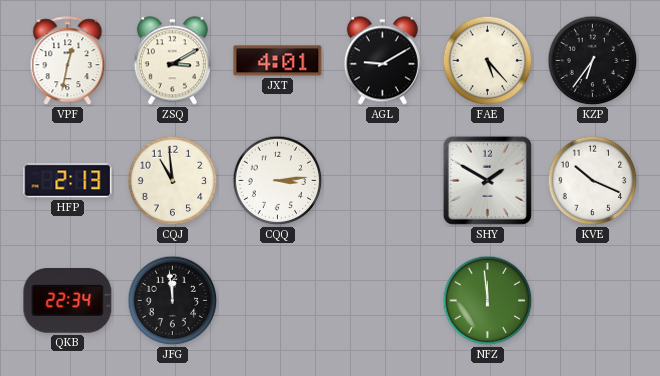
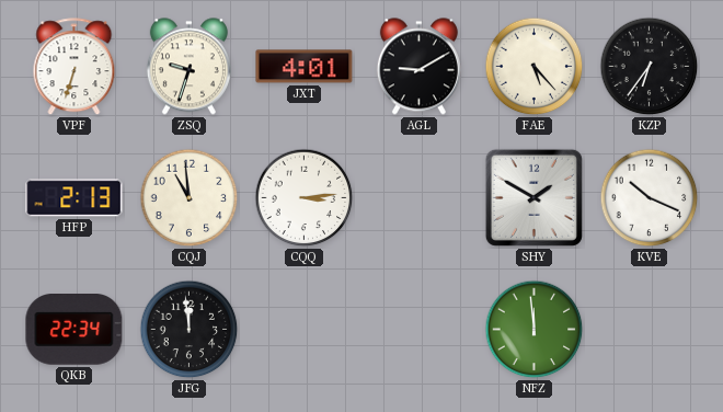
VPF: 12:32 -> 6:33 (74, 67)
ZSQ: 3:10 -> 9:33 (188, 67)
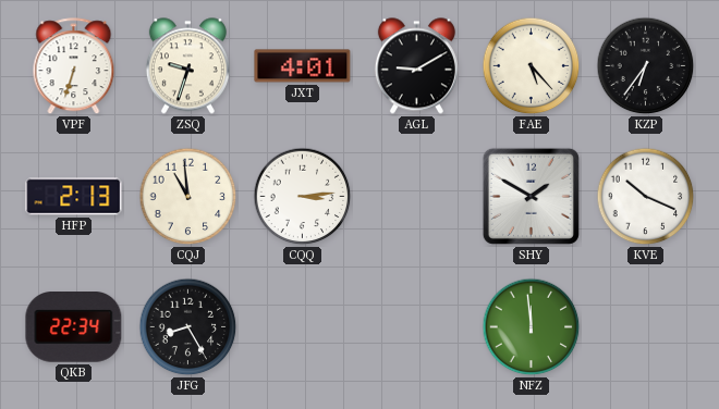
JFG: 11:59 -> 8:25 (188, 327)
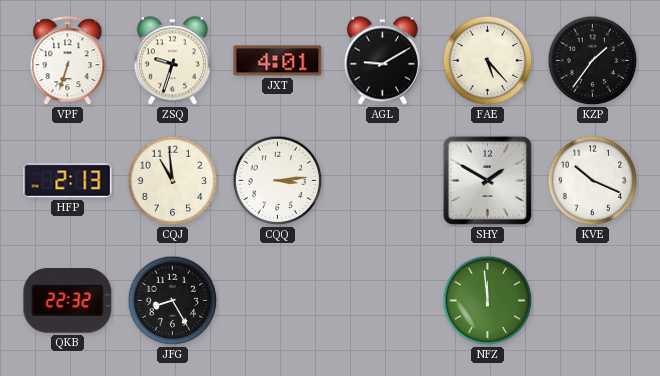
KZP: 6:36 -> 1:36 (593, 61)
QKB: 22:34 -> 22:32 (68, 301)
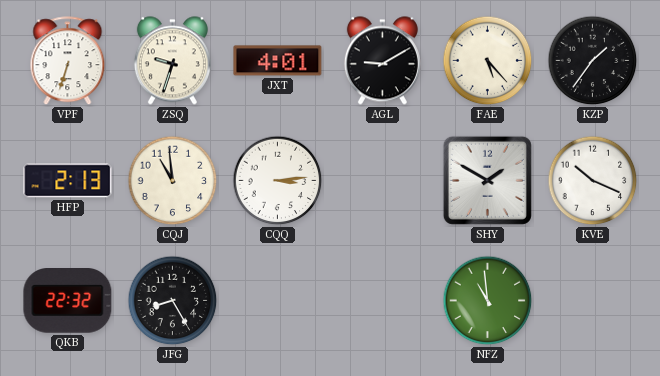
NFZ: 11:59 -> 10:59 (488, 301)
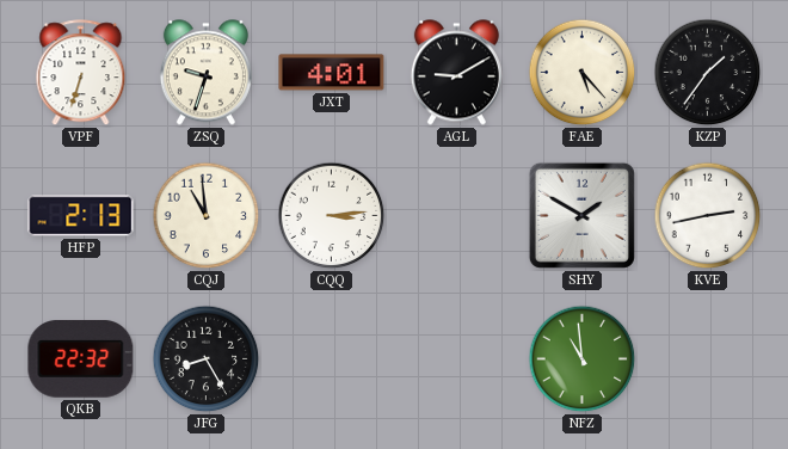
KVE: 10:19 -> 2:43 (708, 216)
